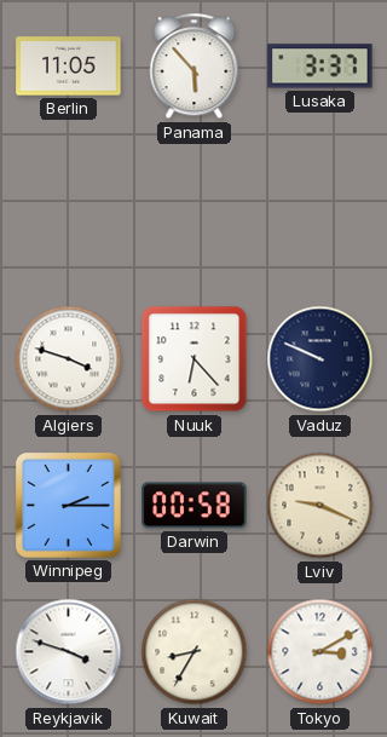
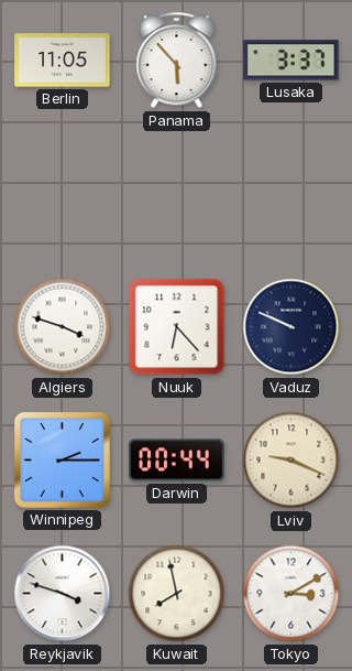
Darwin: 00:58 -> 00:44 (177, 461)
Kuwait: 8:35 -> 7:58 (177, 594)
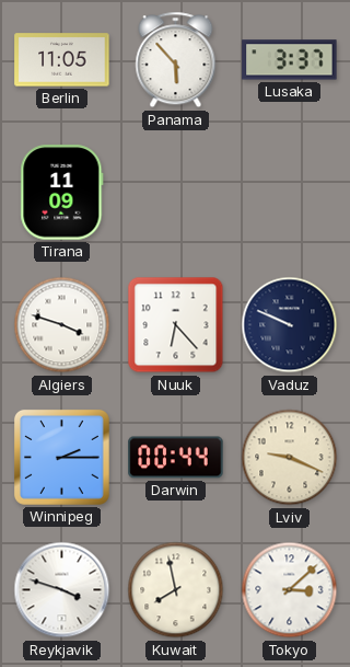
Tirana: none -> 11:09 (62, 193)
Tokyo: 3:10 -> 3:08 (290, 590)
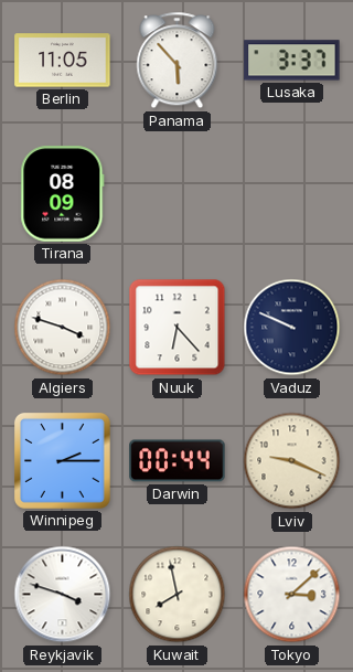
Tirana: 11:09 -> 08:09 (63, 194)
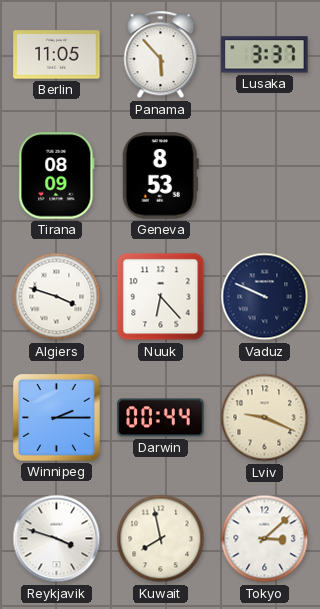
Geneva: none -> 8:53 (160, 176)
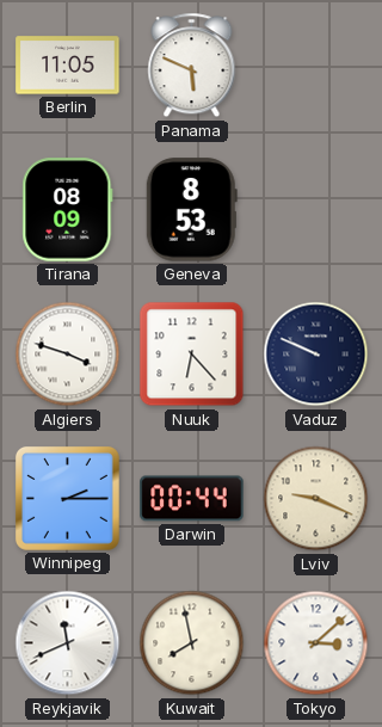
Panama: 5:53 -> 5:49 (192, 66)
Lusaka: 3:37 -> none (265, 55)
Reykjavik: 3:48 -> 11:41 (68, 643)
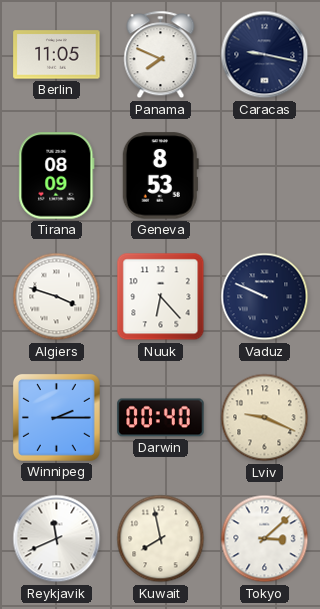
Panama: 5:49 -> 7:49 (161, 55)
Caracas: none -> 9:17 (265, 55)
Darwin: 00:44 -> 00:40 (161, 418)
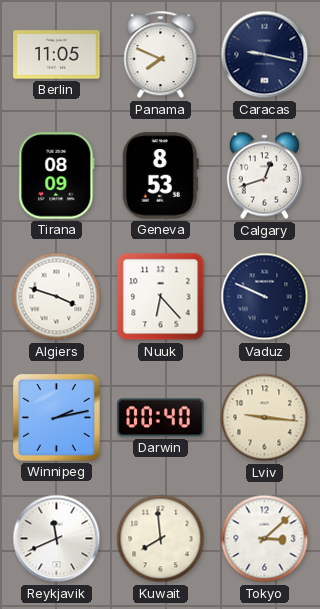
Calgary: none -> 12:42 (264, 176)
Winnipeg: 2:15 -> 2:13 (56, 417)
Lviv: 9:19 -> 9:16 (265, 418)
Kuwait: 7:58 -> 7:59 (161, 539)
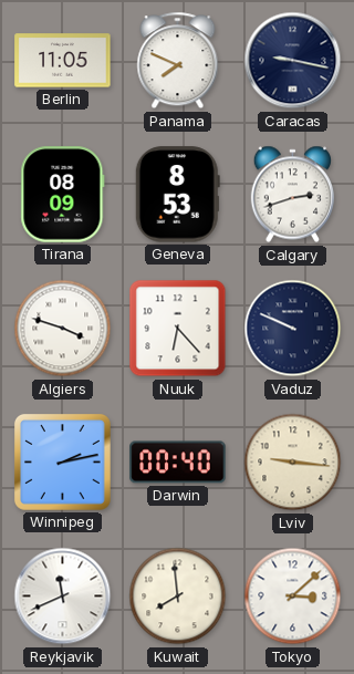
Calgary: 12:42 -> 2:42 (292, 195)
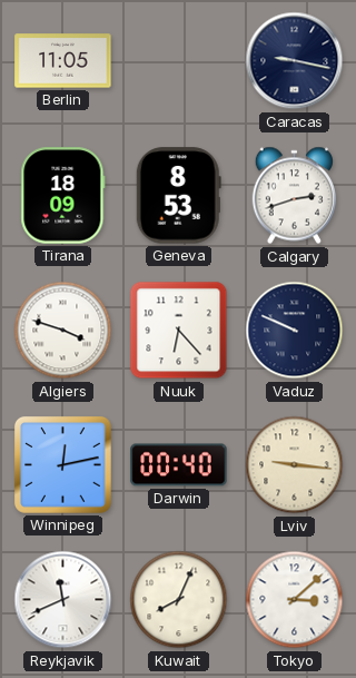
Panama: 7:49 -> none (178, 61)
Tirana: 08:09 -> 18:09 (63, 196)
Winnipeg: 2:13 -> 12:13 (62, 464)
Kuwait: 7:59 -> 8:04 (179, 600)
